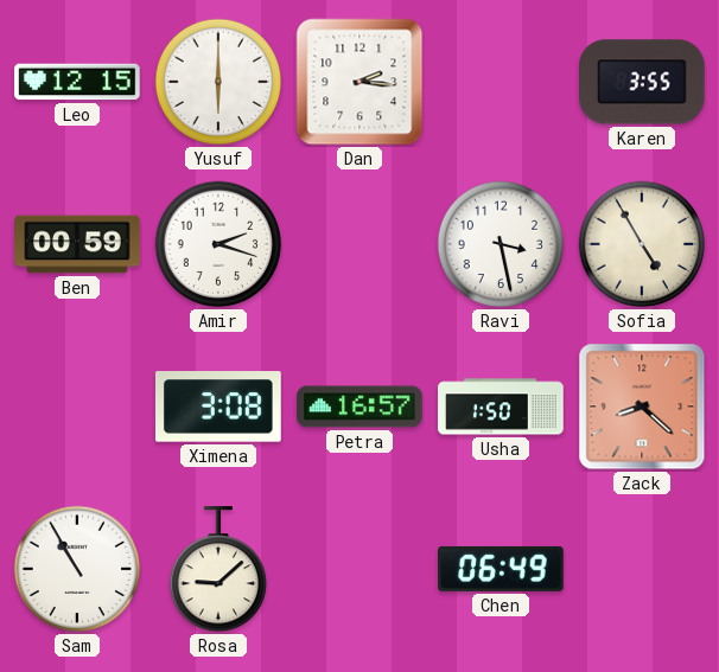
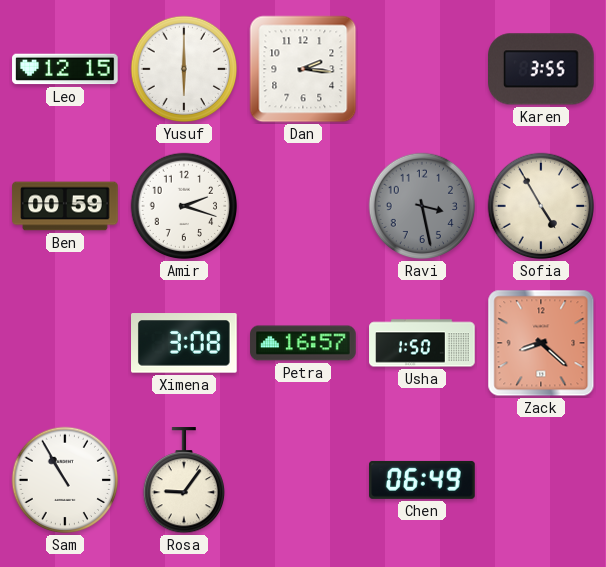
Ravi dial: white -> grey (422, 206)
Rosa: 9:08 -> 9:06 (183, 481)
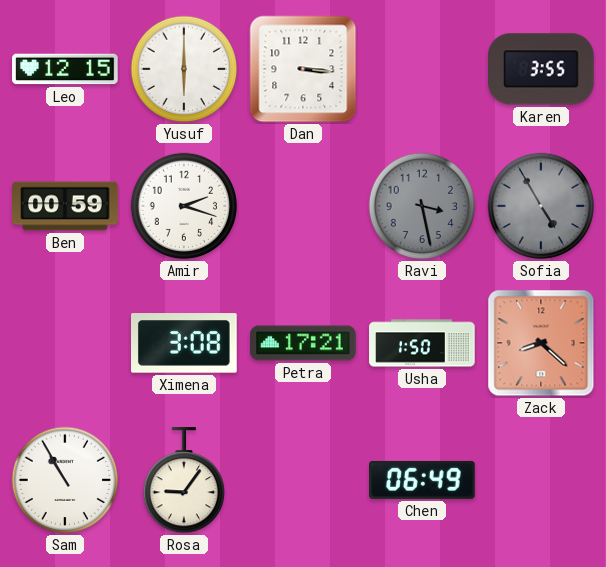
Dan: 2:16 -> 3:16 (303, 69)
Sofia dial: cream -> grey (541, 206)
Petra: 16:57 -> 17:21 (303, 343)
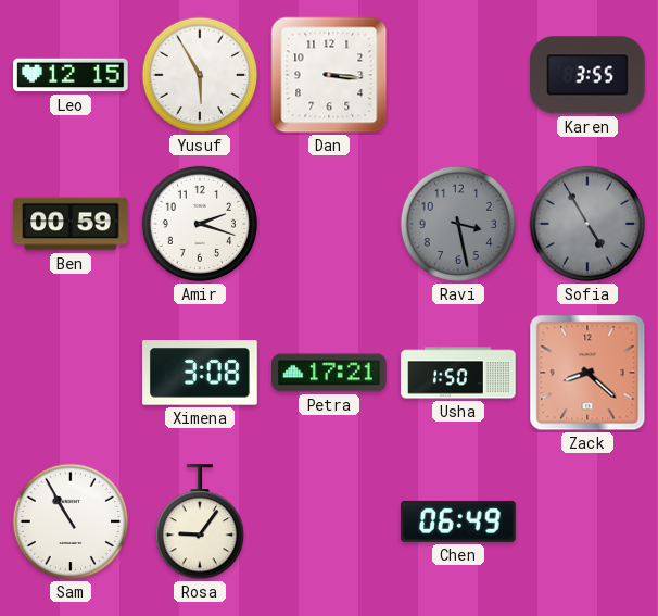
Yusuf: 6:00 -> 5:55 (200, 75)
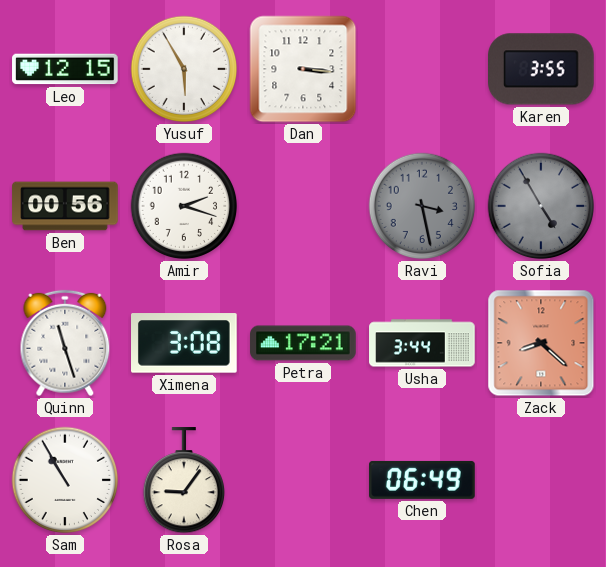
Ben: 00:59 -> 00:56 (65, 206)
Quinn: none -> 11:27 (65, 343)
Usha: 1:50 -> 3:44 (422, 343)
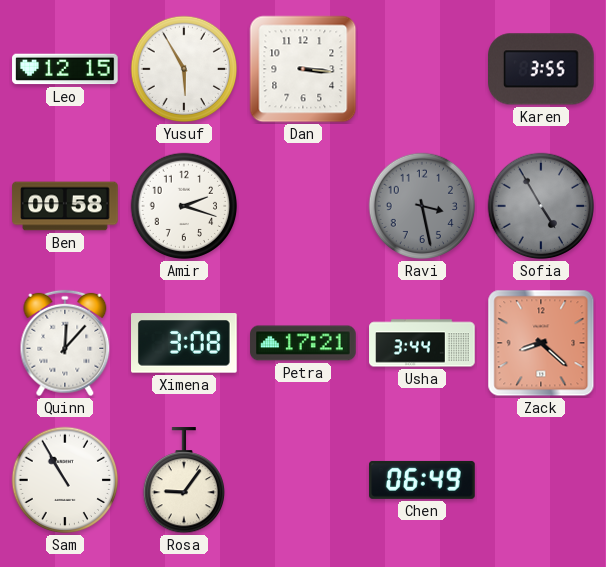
Ben: 00:56 -> 00:58 (65, 206)
Quinn: 11:27 -> 12:07 (65, 343)
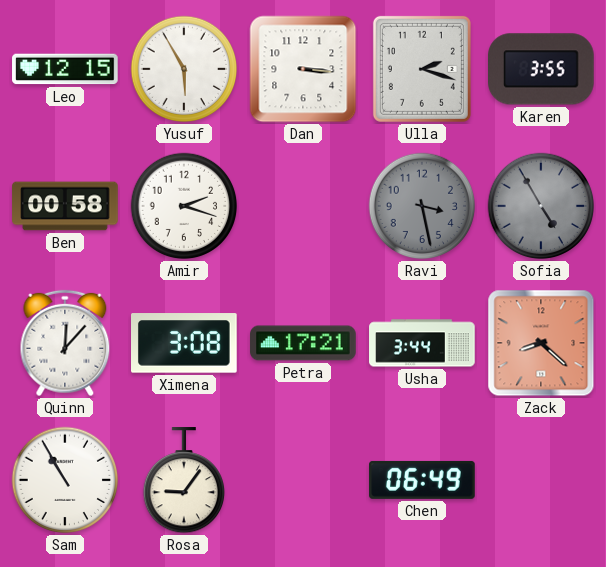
Ulla: none -> 2:18 (422, 69)
